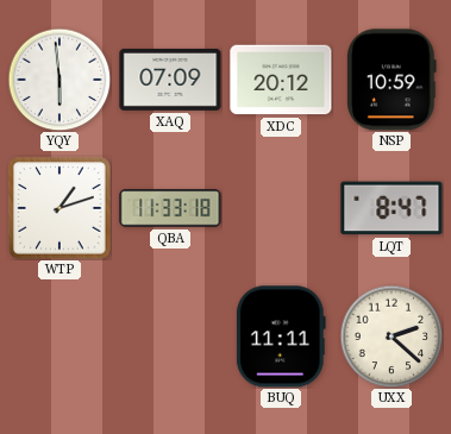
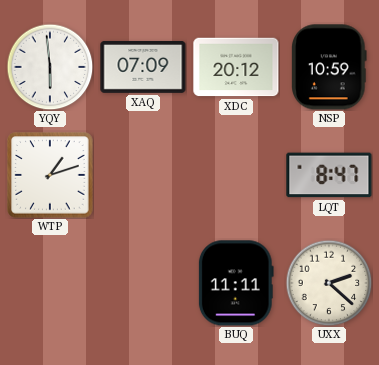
QBA: 11:33 -> none (170, 208)
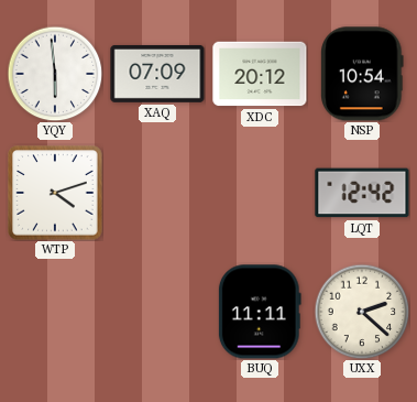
NSP: 10:59 -> 10:54 (363, 74)
WTP: 1:12 -> 4:12 (55, 193)
LQT: 8:47 -> 12:42 (362, 193)
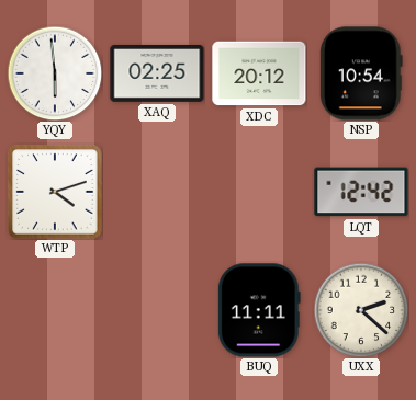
XAQ: 07:09 -> 02:25 (157, 73)
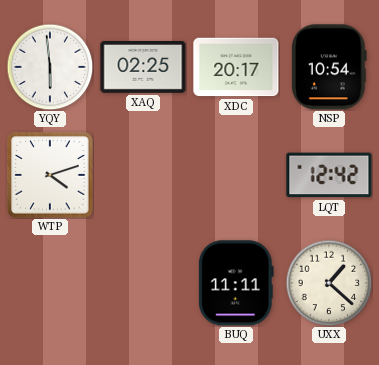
XDC: 20:12 -> 20:17 (236, 67)
UXX: 2:22 -> 1:22 (329, 283)
